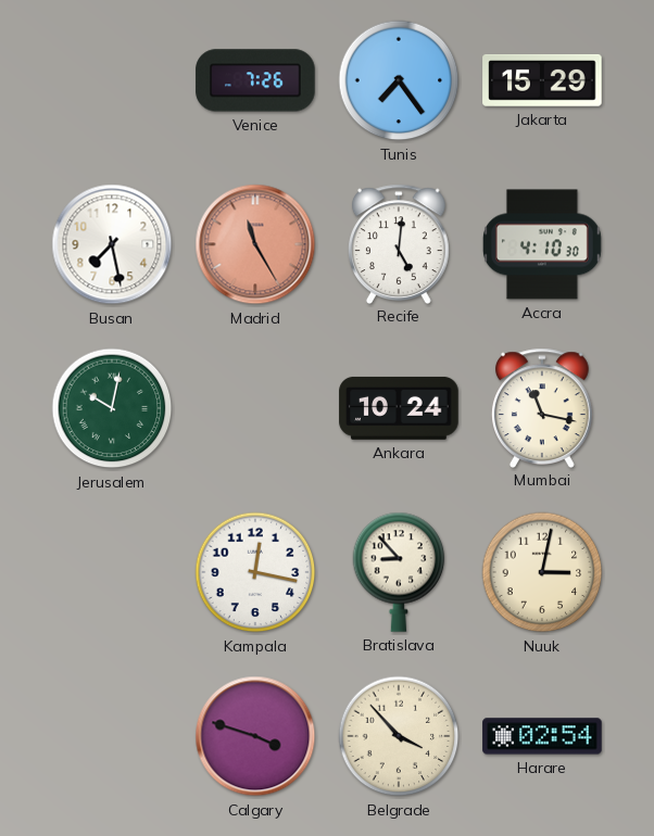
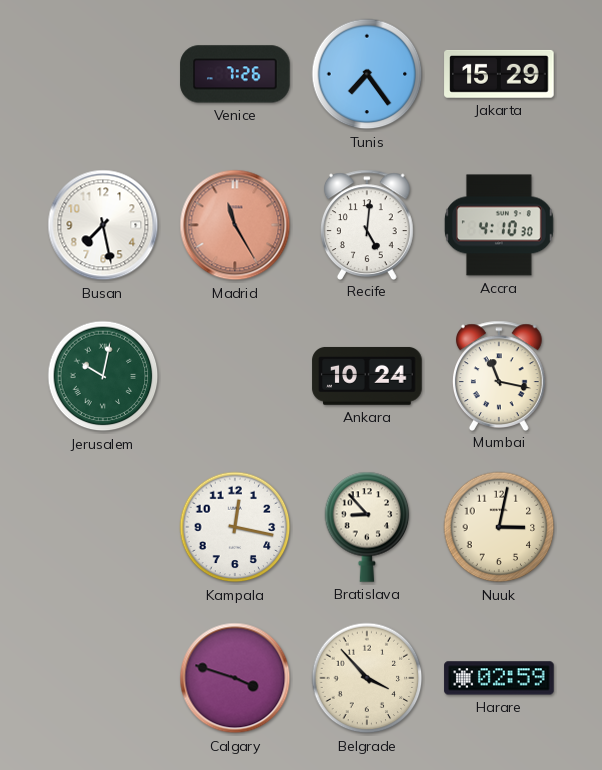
Harare: 02:54 -> 02:59 (499, 678)
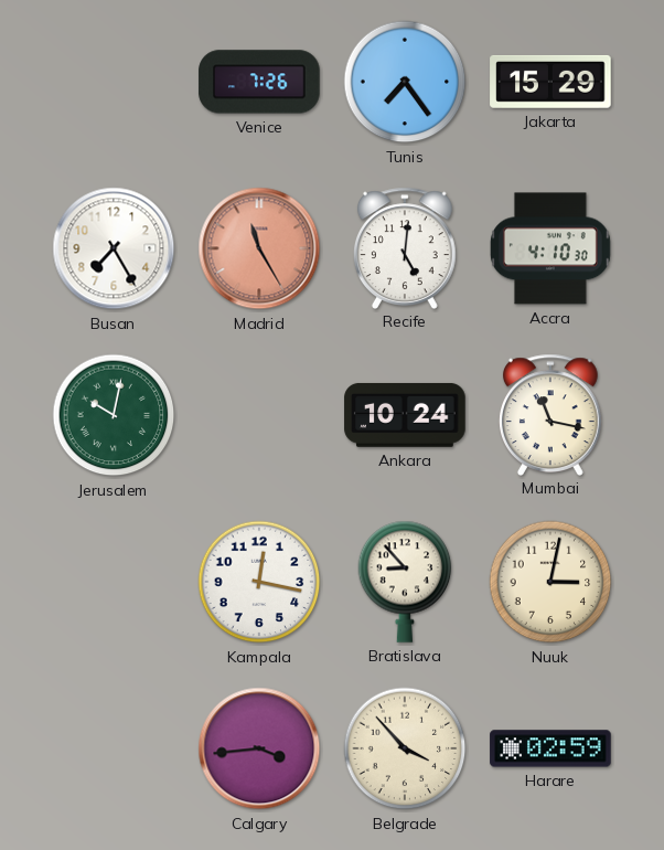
Busan: 7:28 -> 7:25 (114, 248)
Calgary: 3:48 -> 3:44 (259, 748)
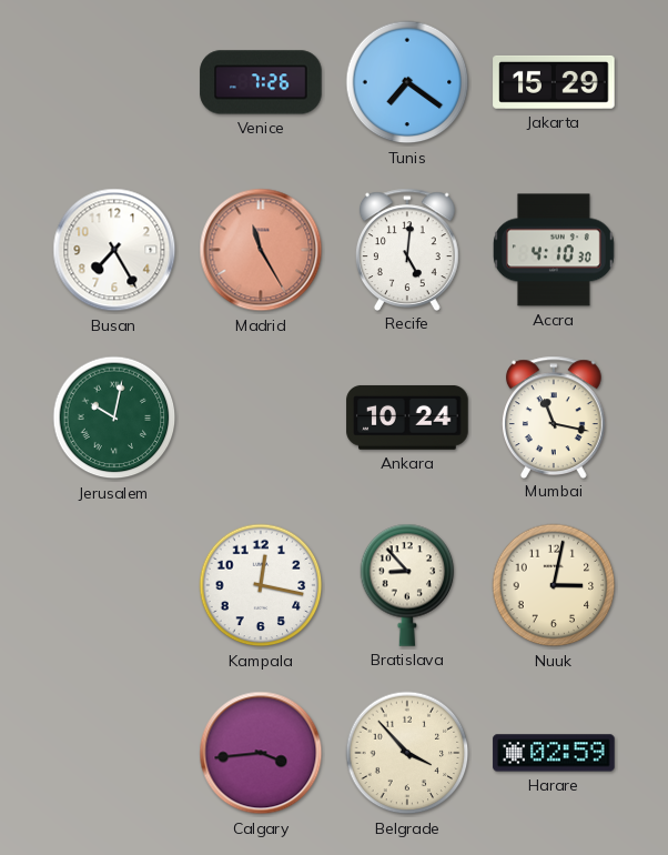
Tunis: 7:24 -> 7:21 (407, 82)
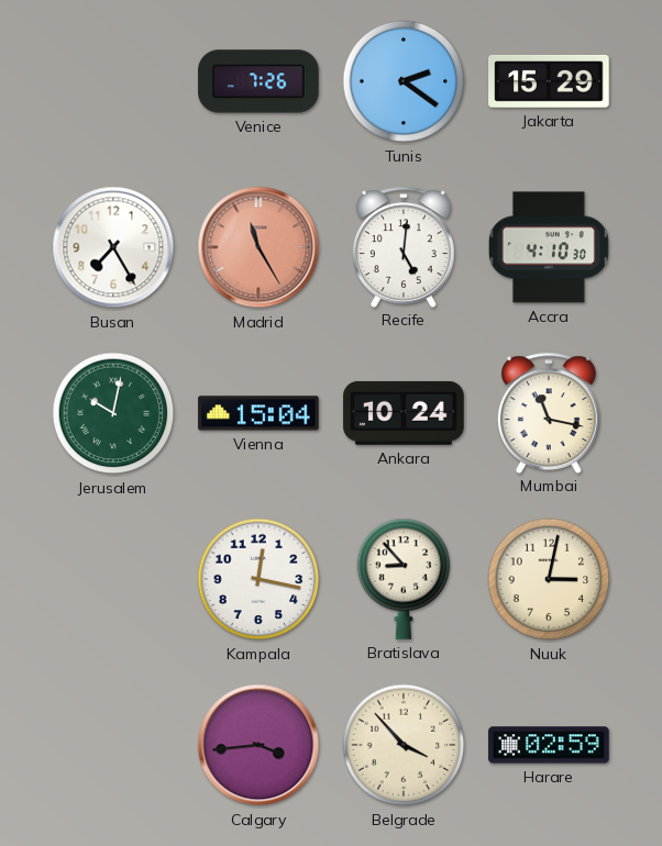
Tunis: 7:21 -> 2:21 (404, 81)
Vienna: none -> 15:04 (258, 413)
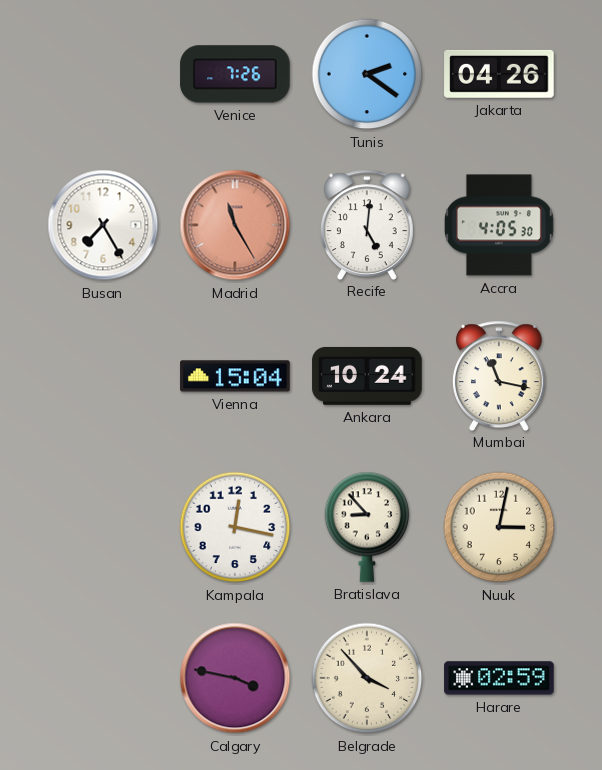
Jakarta: 15:29 -> 04:26 (499, 74)
Accra: 4:10 -> 4:05 (499, 225)
Jerusalem: 10:02 -> none (113, 413)
Calgary: 3:44 -> 3:47 (235, 678)
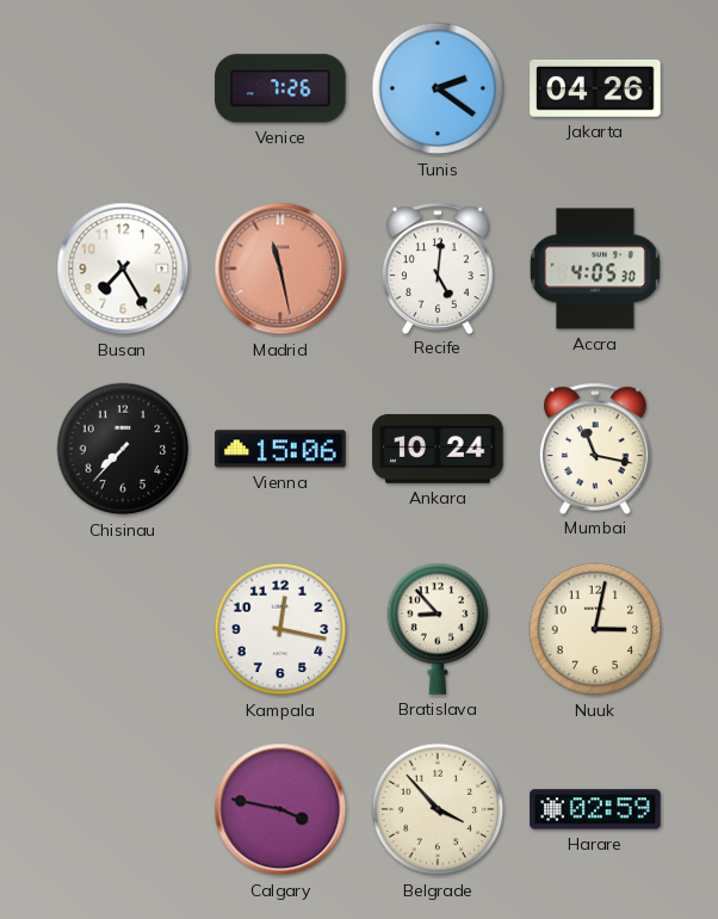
Madrid: 11:25 -> 11:28 (280, 269)
Chisinau: none -> 7:37 (123, 449)
Vienna: 15:04 -> 15:06 (280, 449)
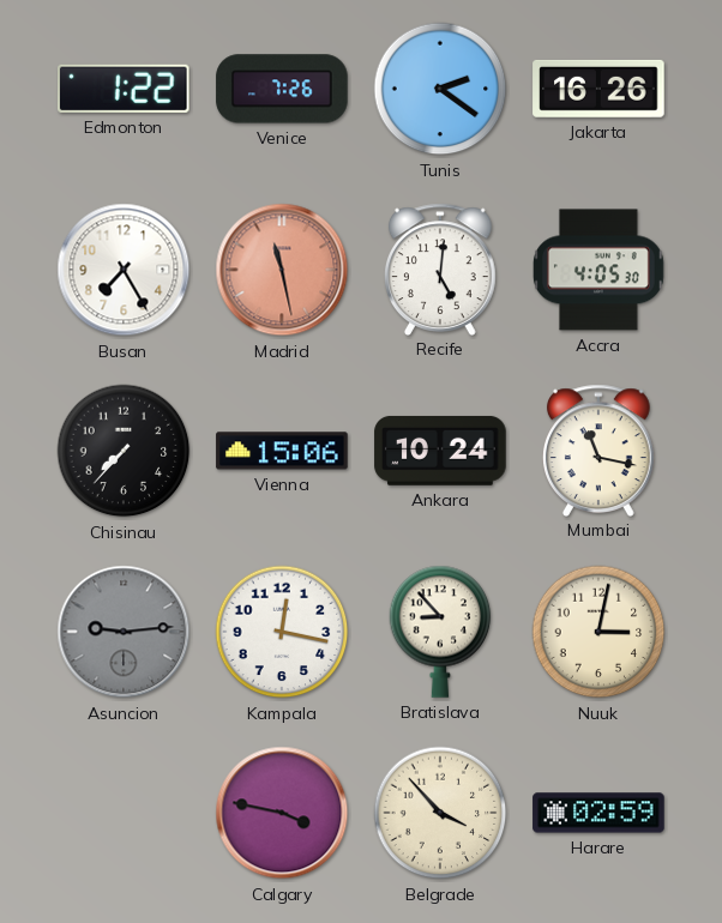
Edmonton: none -> 1:22 (124, 89)
Jakarta: 04:26 -> 16:26 (598, 89)
Asuncion: none -> 9:14 (124, 632)
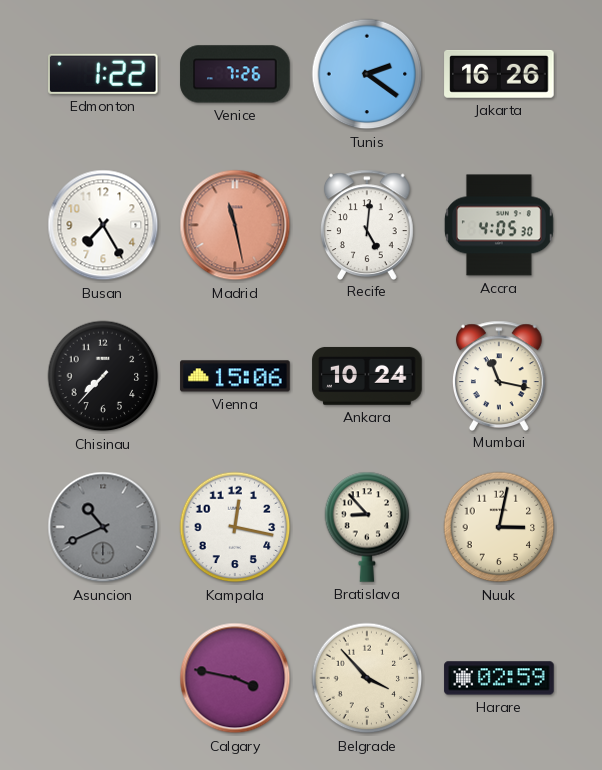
Asuncion: 9:14 -> 10:41 (103, 527)
